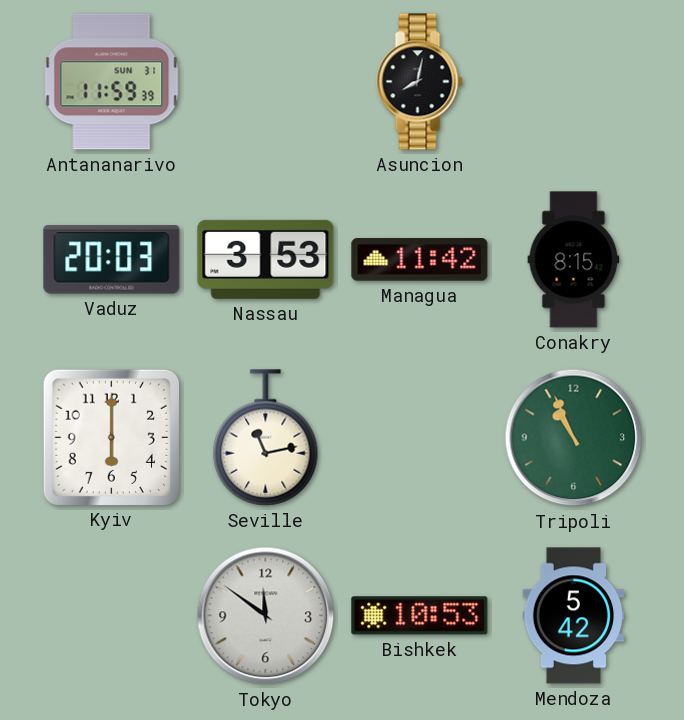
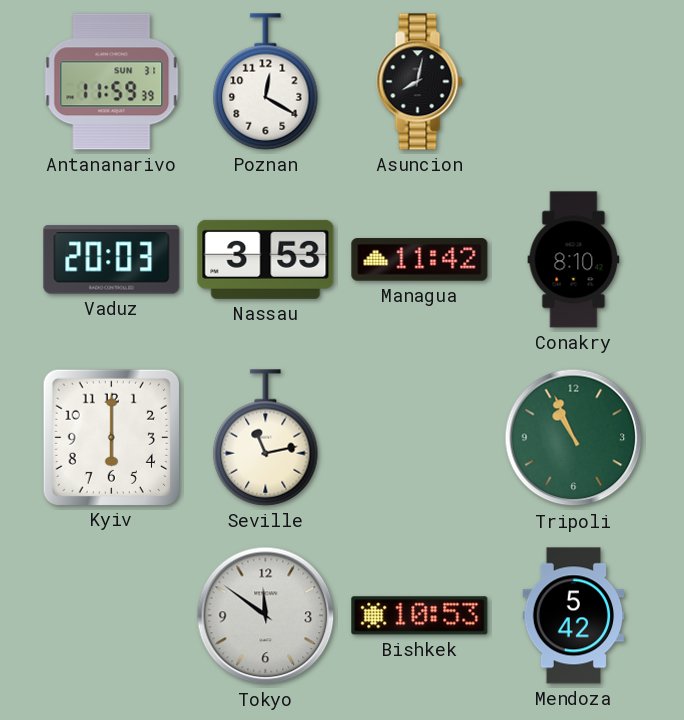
Poznan: none -> 12:20 (266, 82)
Conakry: 8:15 -> 8:10 (574, 260)
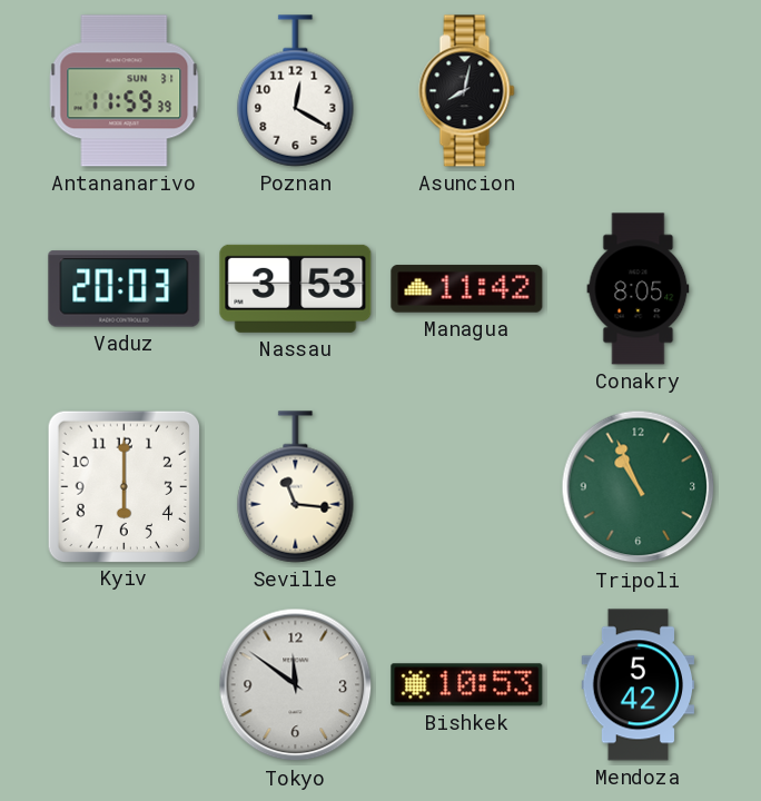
Conakry: 8:10 -> 8:05 (639, 289)
Seville: 11:13 -> 11:16 (296, 487)
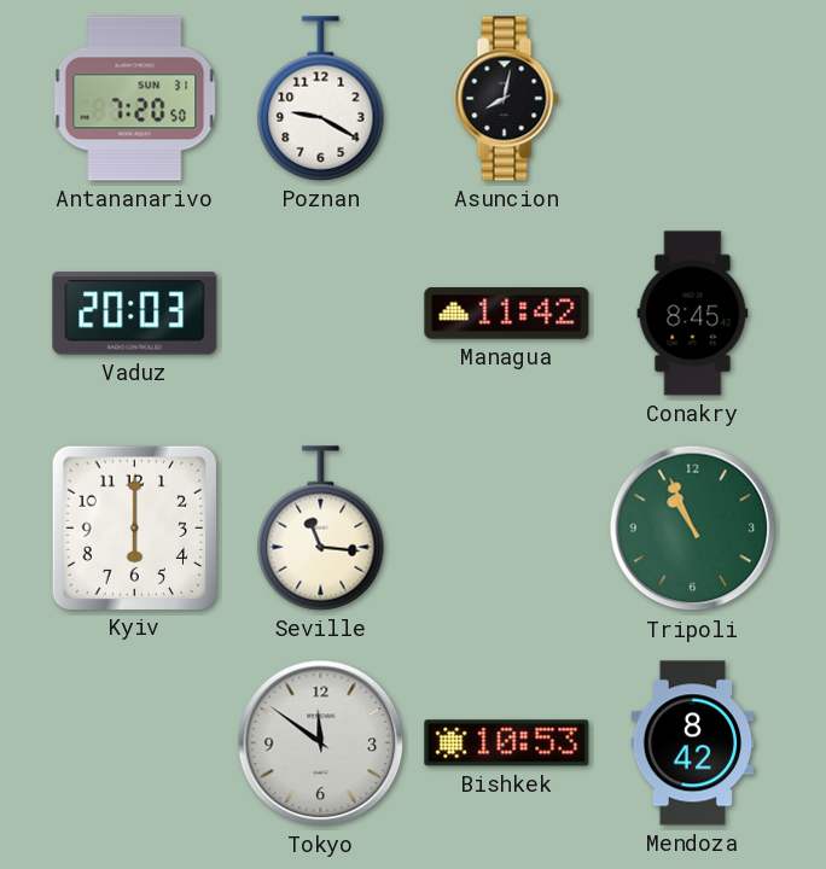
Antananarivo: 11:59 -> 7:20 (135, 99)
Poznan: 12:20 -> 9:20 (321, 99)
Nassau: 3:53 -> none (296, 288)
Conakry: 8:05 -> 8:45 (693, 314)
Mendoza: 5:42 -> 8:42 (693, 743)
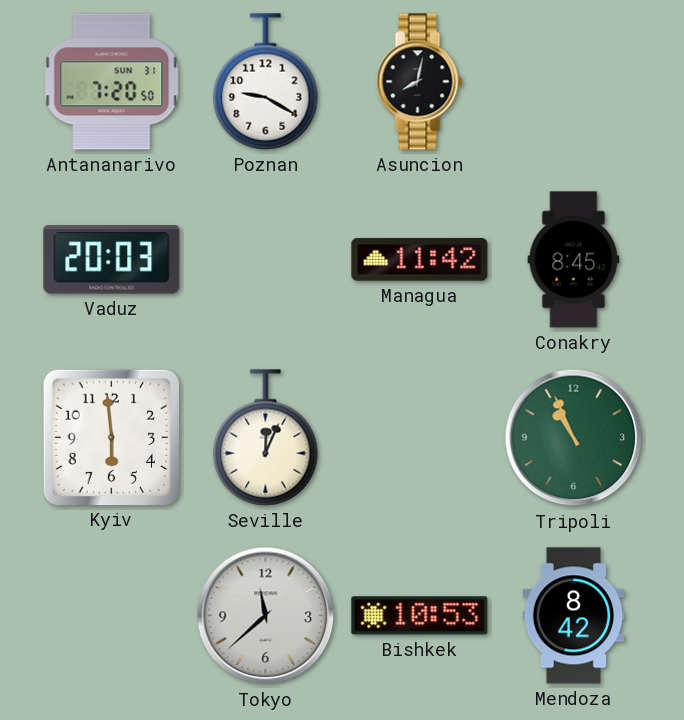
Kyiv: 6:00 -> 5:59 (111, 437)
Seville: 11:16 -> 12:04 (266, 438)
Tokyo: 11:51 -> 11:38 (266, 616)
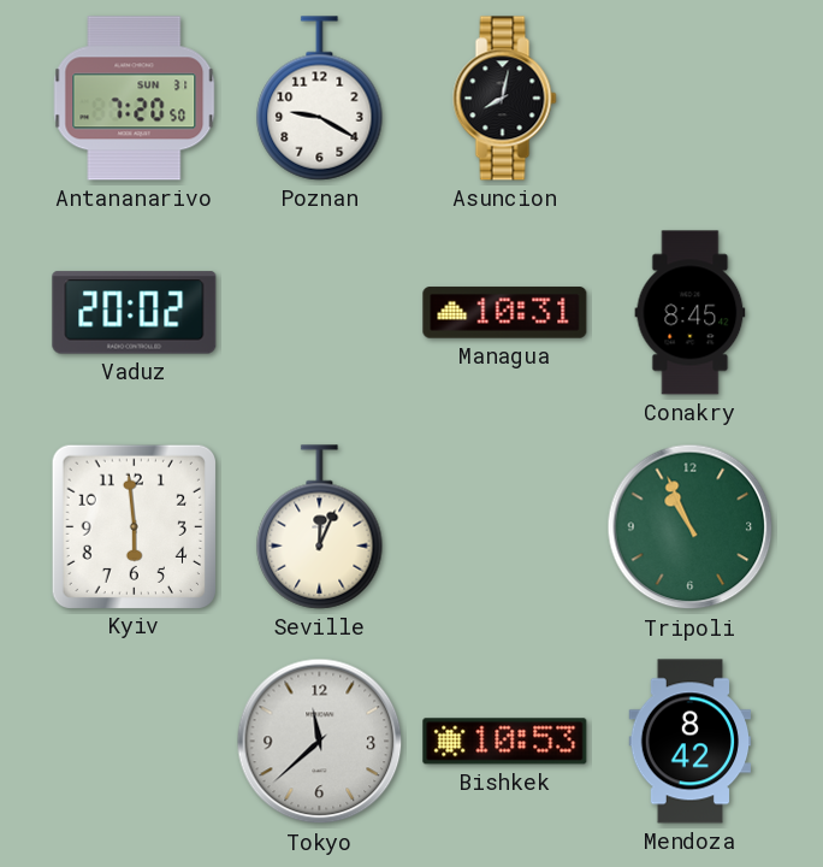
Vaduz: 20:03 -> 20:02 (135, 313)
Managua: 11:42 -> 10:31 (505, 313)
